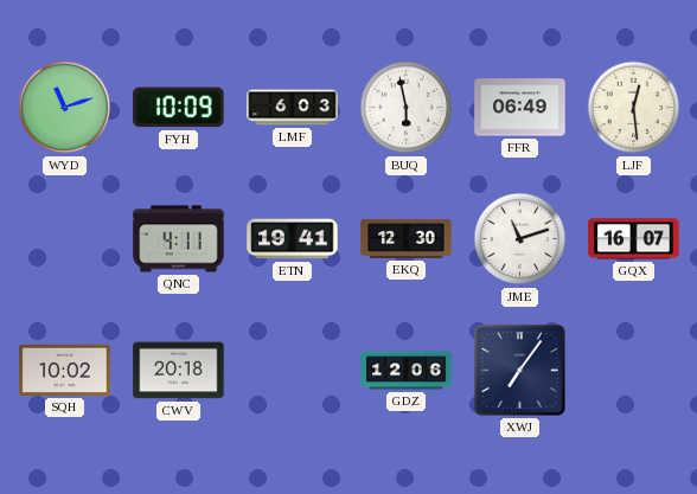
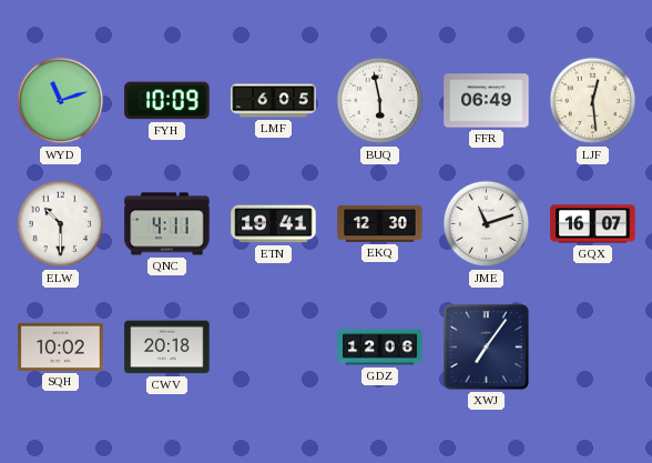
LMF: 6:03 -> 6:05 (274, 101)
ELW: none -> 10:30 (61, 224)
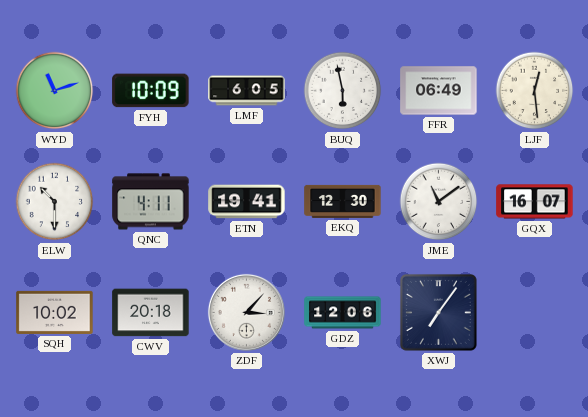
JME: 11:12 -> 11:09 (439, 202)
ZDF: none -> 3:07 (246, 312)
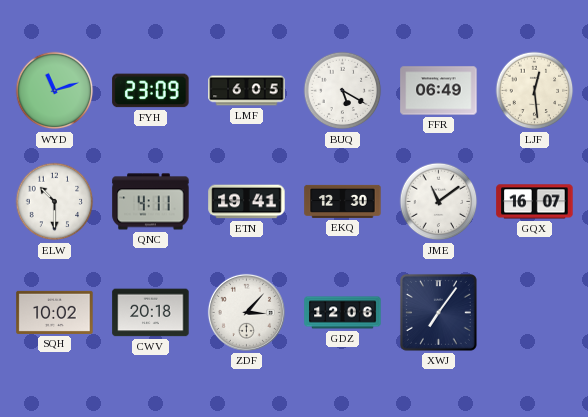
FYH: 10:09 -> 23:09 (151, 91)
BUQ: 5:58 -> 5:20 (343, 91)
